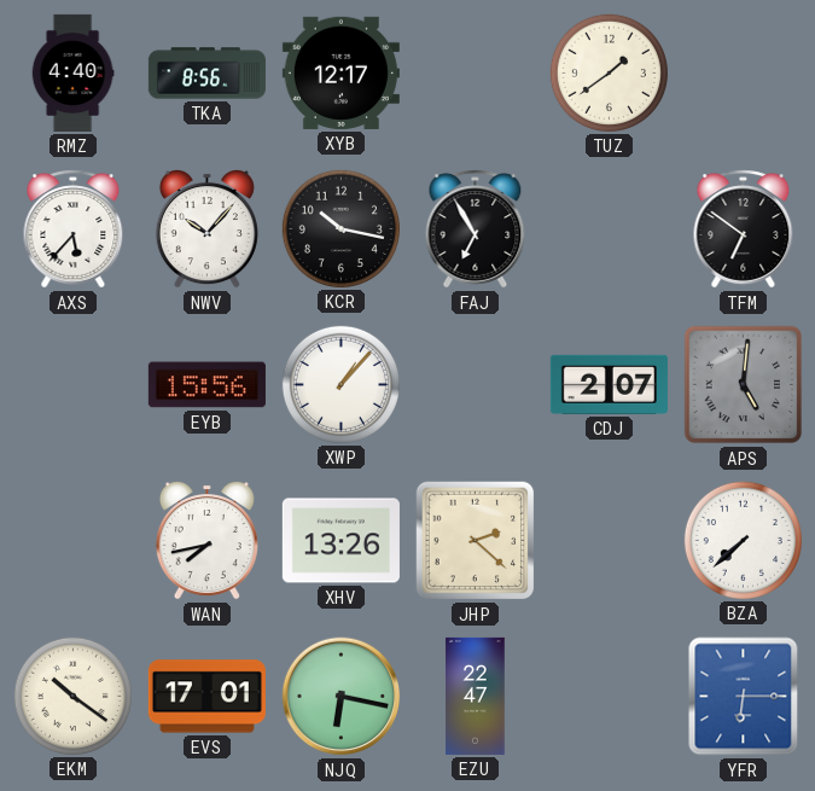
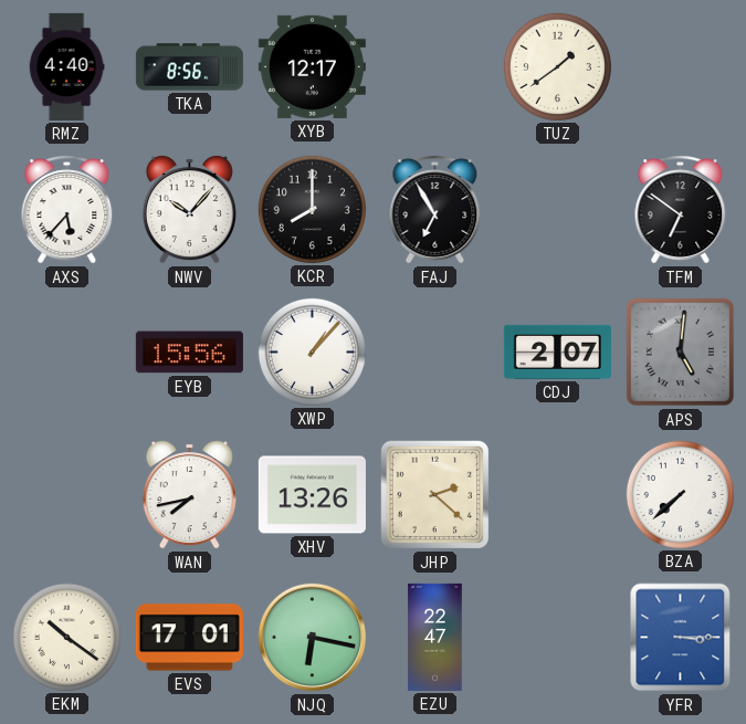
KCR: 10:17 -> 8:00 (312, 209)
YFR: 6:15 -> 3:15 (681, 638)
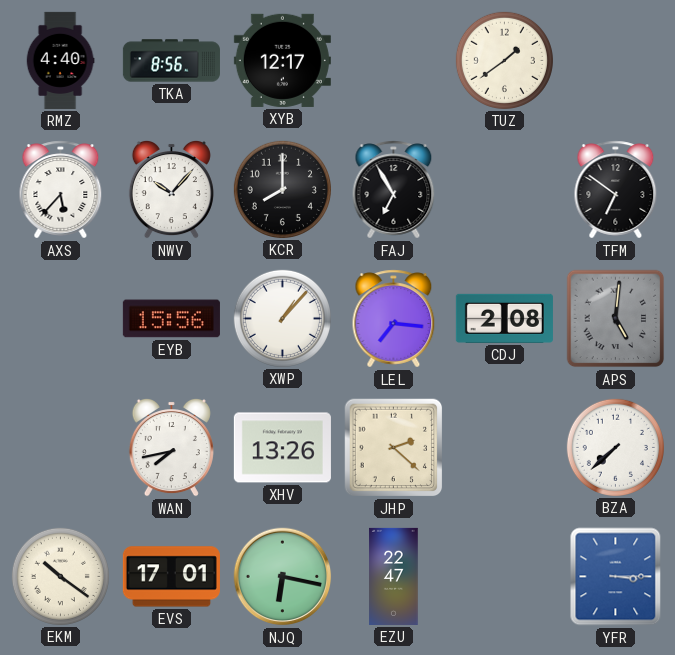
LEL: none -> 7:16 (394, 319)
CDJ: 2:07 -> 2:08 (504, 318)
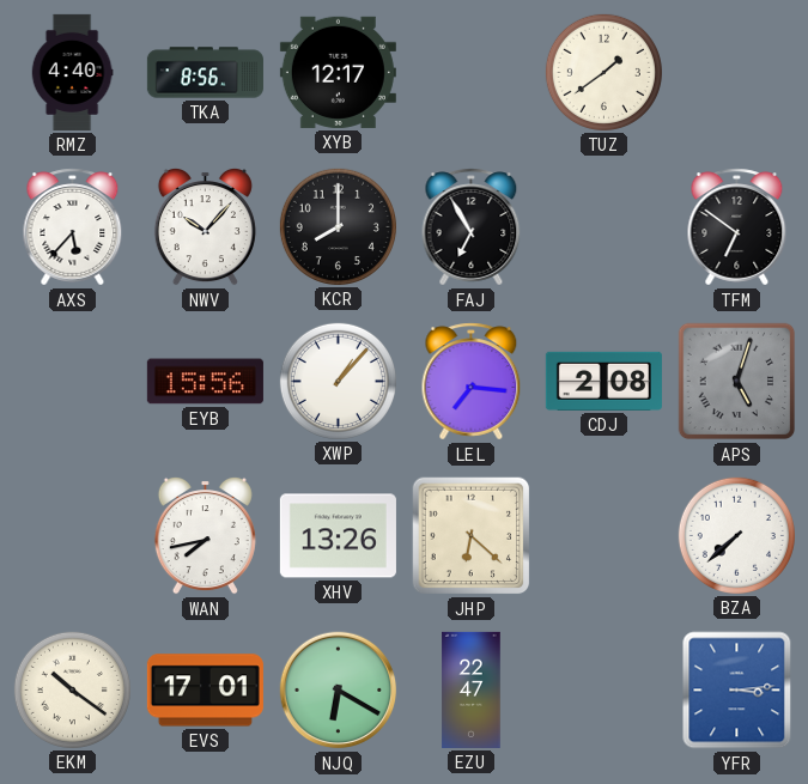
APS: 5:01 -> 5:03 (737, 382)
JHP: 2:22 -> 6:22 (472, 536)
NJQ: 6:17 -> 6:20 (339, 691)
YFR: 3:15 -> 3:14 (737, 691)
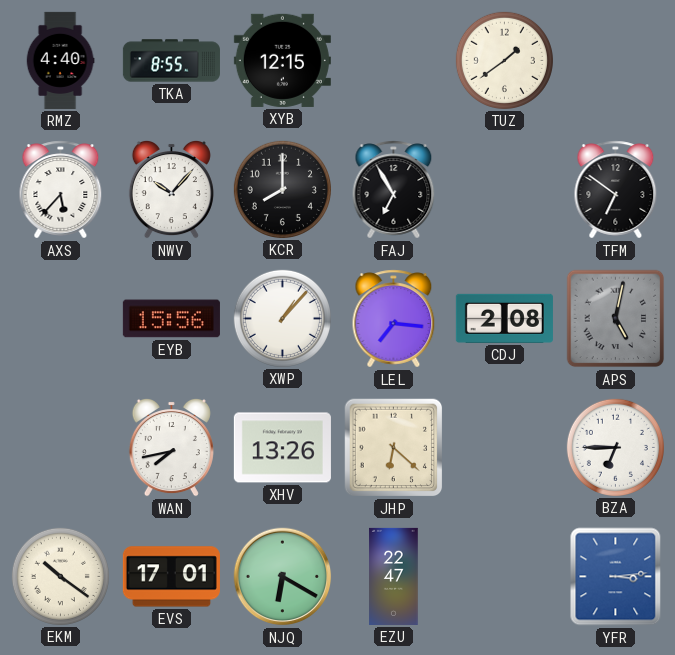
TKA: 8:56 -> 8:55 (171, 61)
XYB: 12:17 -> 12:15 (282, 60)
APS: 5:03 -> 5:02 (616, 319)
BZA: 7:38 -> 6:45 (615, 447)
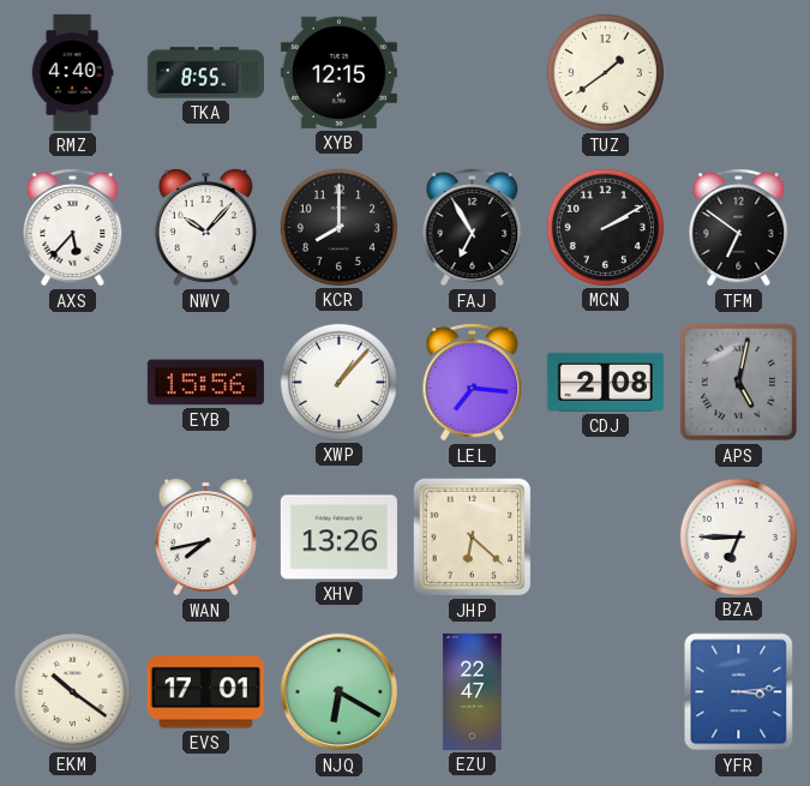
MCN: none -> 2:10 (605, 227)
